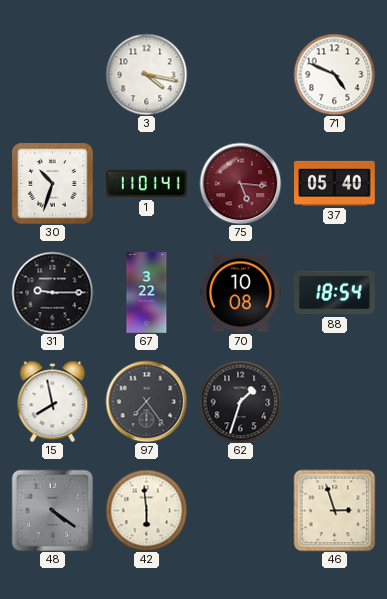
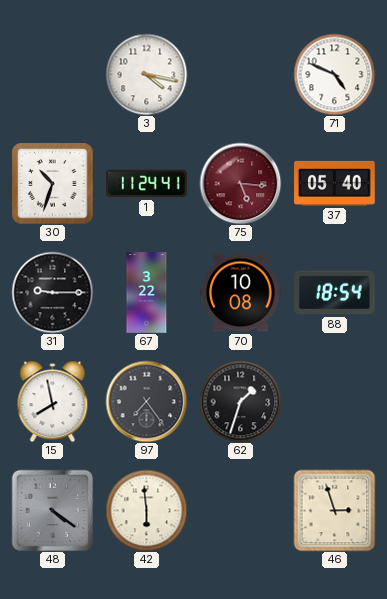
1: 11:01 -> 11:24 (147, 184)
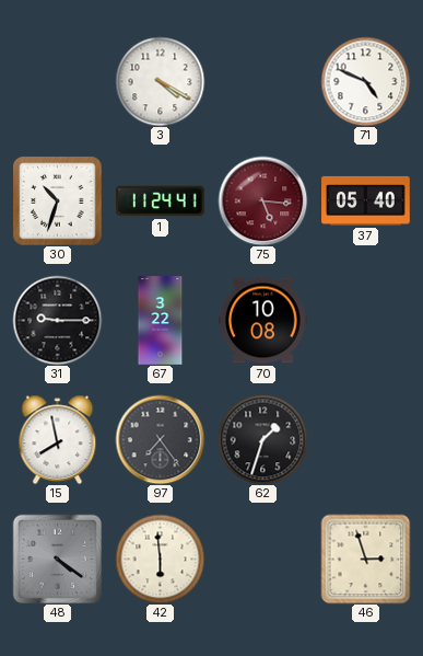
3: 4:17 -> 4:20 (160, 81)
88: 18:54 -> none (335, 293)
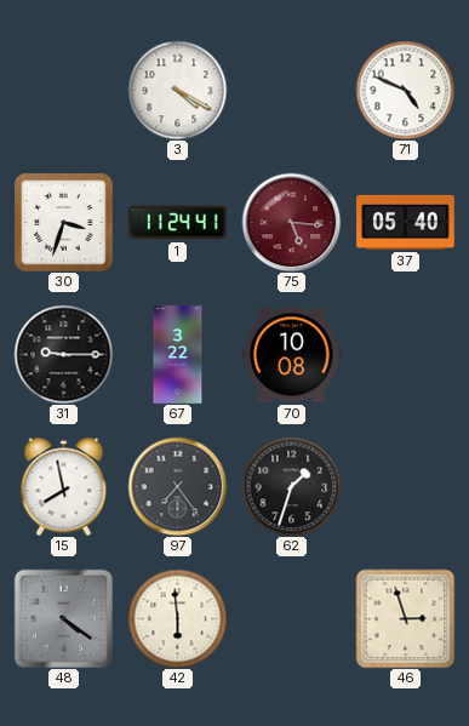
30: 10:33 -> 3:33 (63, 222)
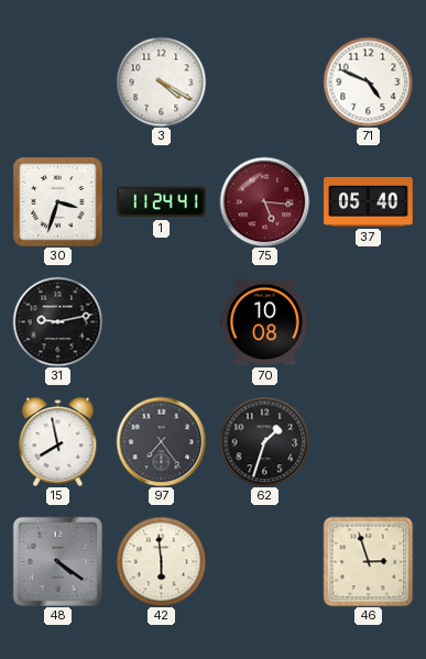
31: 9:15 -> 9:13 (57, 321)
67: 3:22 -> none (178, 355)
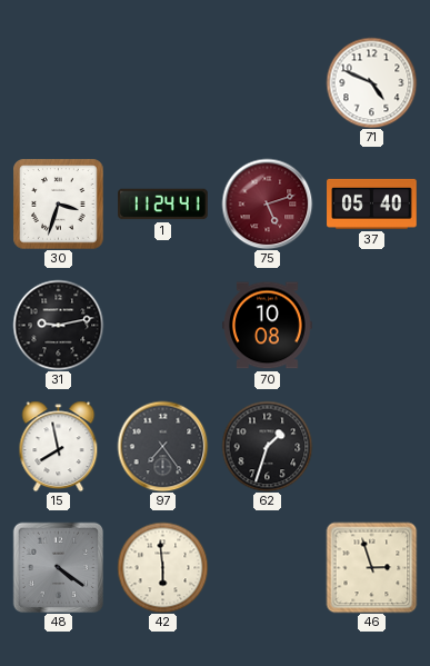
3: 4:20 -> none (161, 81)
75: 5:16 -> 5:12 (267, 203)
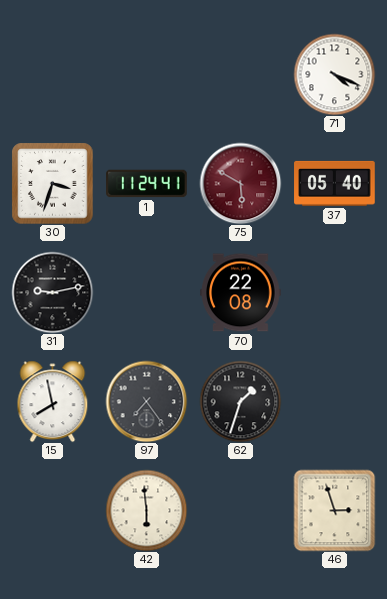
71: 4:49 -> 4:19 (334, 74)
75: 5:12 -> 5:50 (240, 183)
70: 10:08 -> 22:08 (241, 293)
48: 4:21 -> none (58, 567)
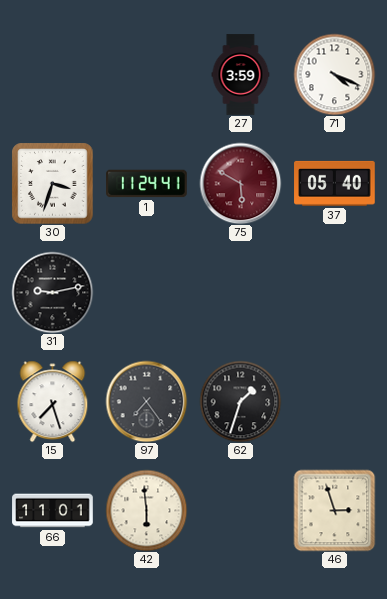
27: none -> 3:59 (241, 75)
70: 22:08 -> none (241, 293)
15: 7:58 -> 7:27 (53, 401)
66: none -> 11:01 (53, 511)
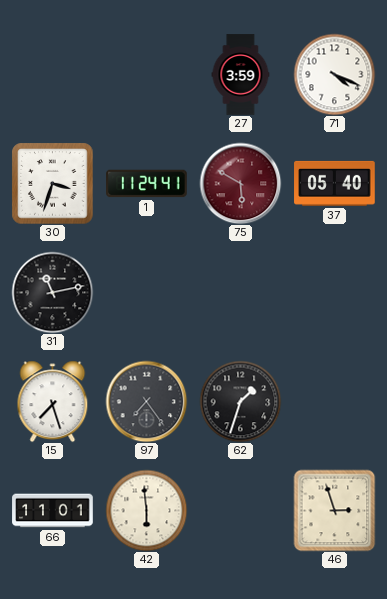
31: 9:13 -> 11:13 (52, 292)
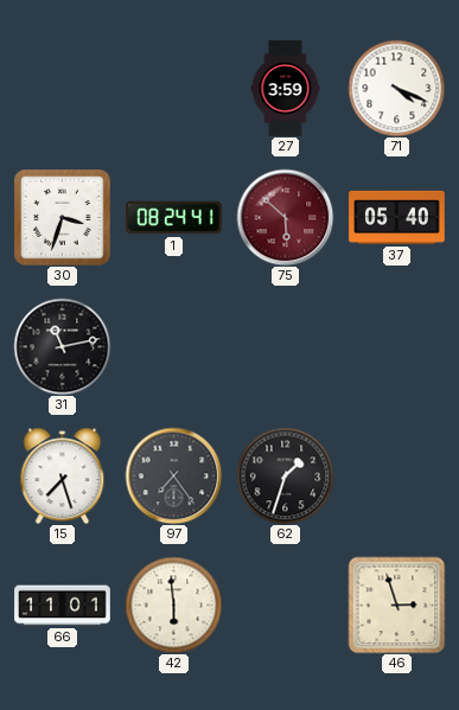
1: 11:24 -> 08:24 (174, 218)
75: 5:50 -> 5:52 (285, 217)
